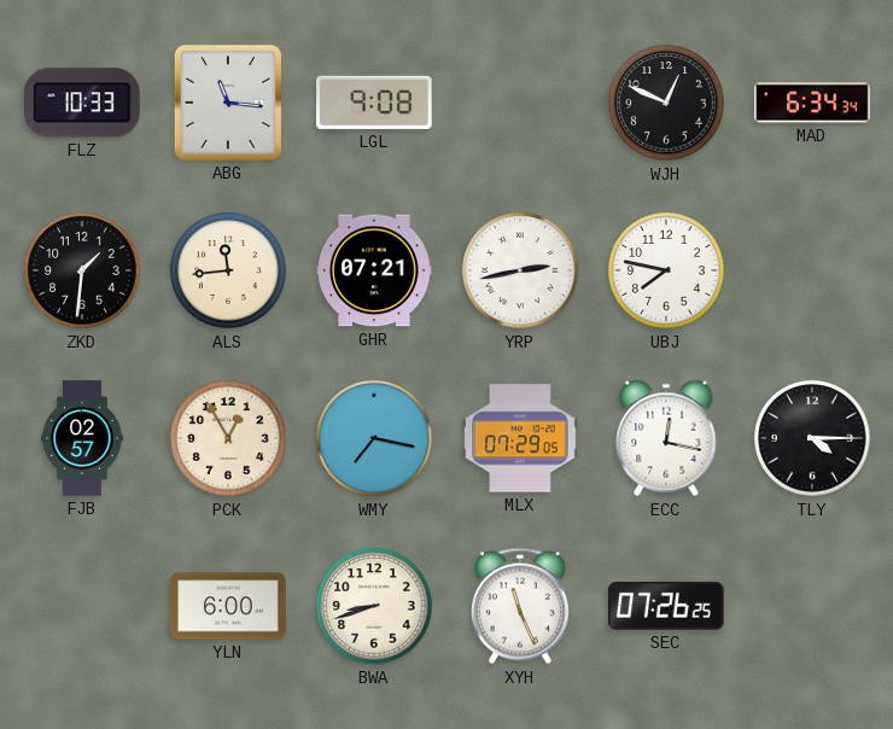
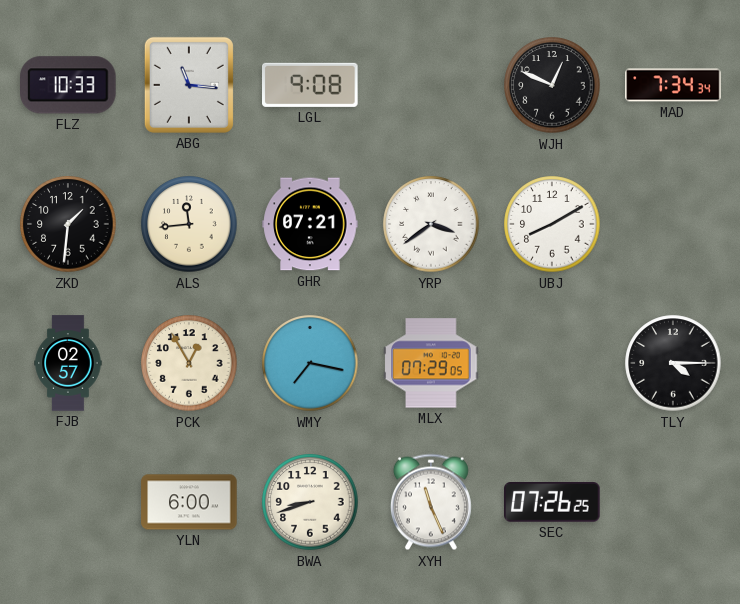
MAD: 6:34 -> 7:34 (673, 85)
YRP: 2:43 -> 3:39 (431, 224)
UBJ: 7:47 -> 8:10 (552, 224)
ECC: 12:17 -> none (666, 438)
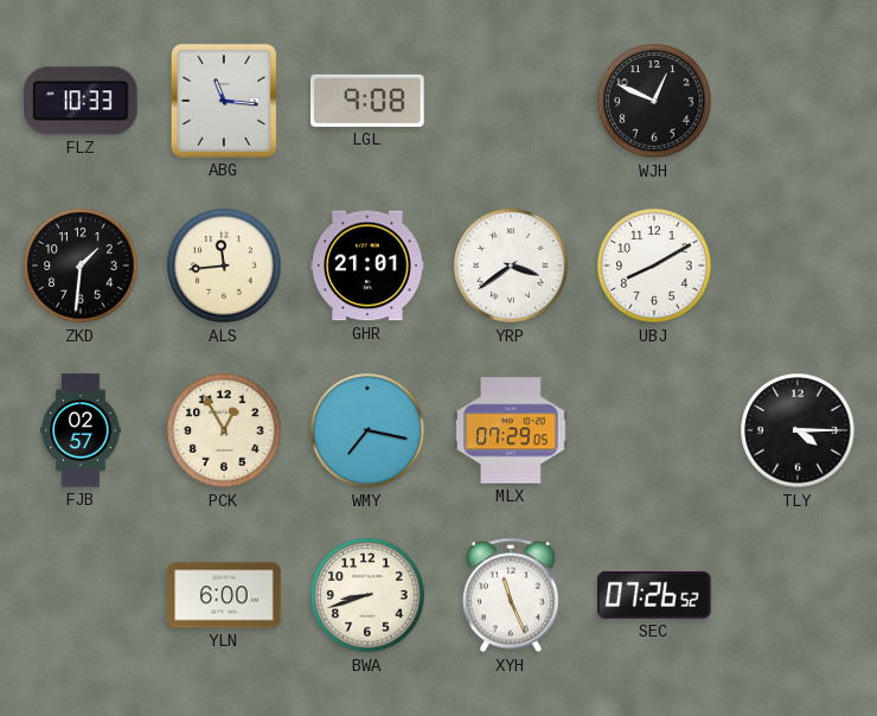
MAD: 7:34 -> none (673, 85)
GHR: 07:21 -> 21:01 (367, 266)
SEC: 07:26:25 -> 07:26:52 (654, 596)
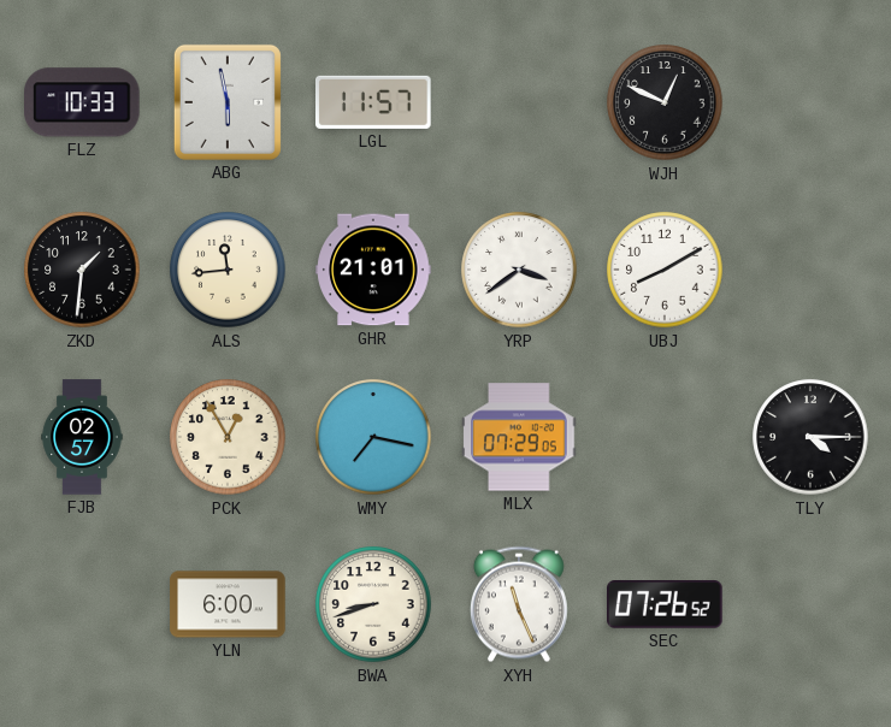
ABG: 11:16 -> 5:58 (228, 102)
LGL: 9:08 -> 11:57 (374, 102)
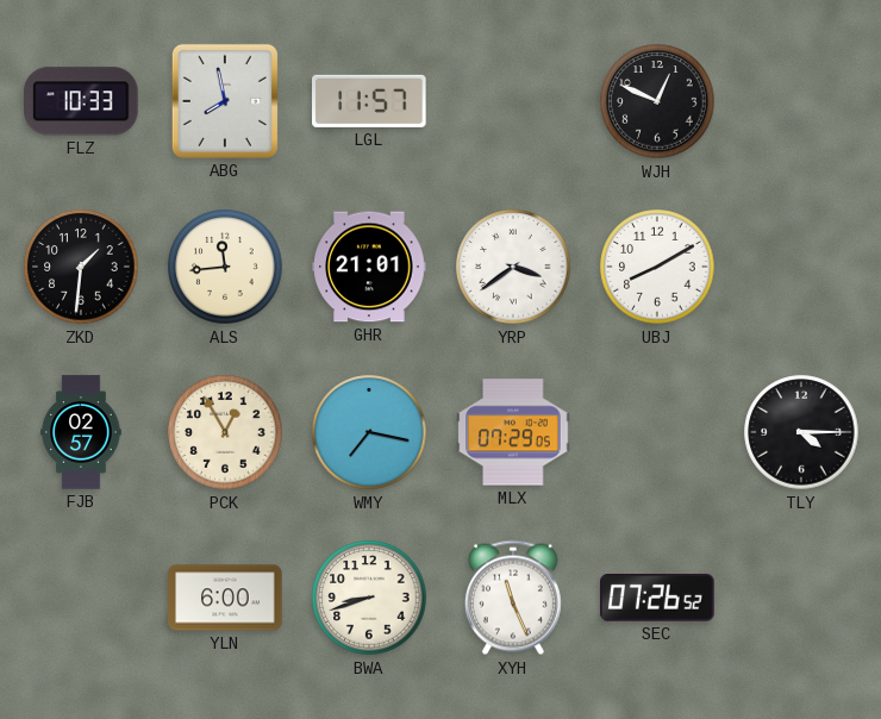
ABG: 5:58 -> 7:58 (225, 101)
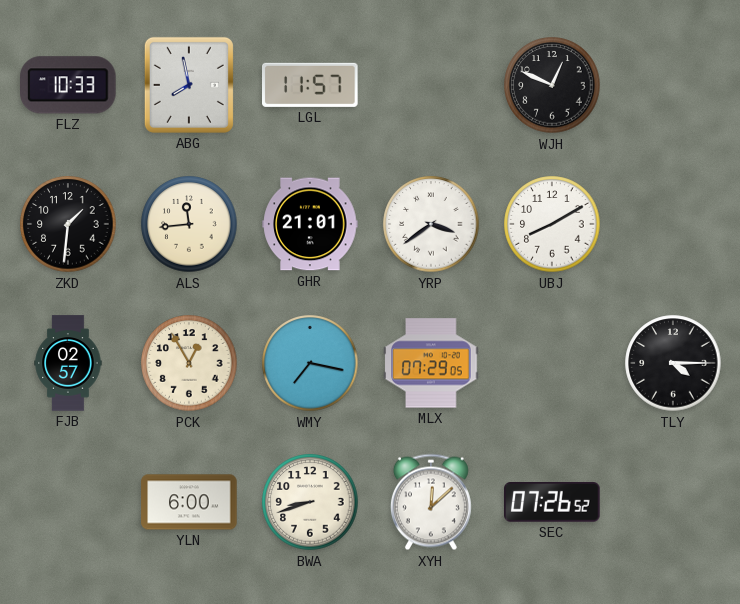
XYH: 11:26 -> 12:08 (431, 502)
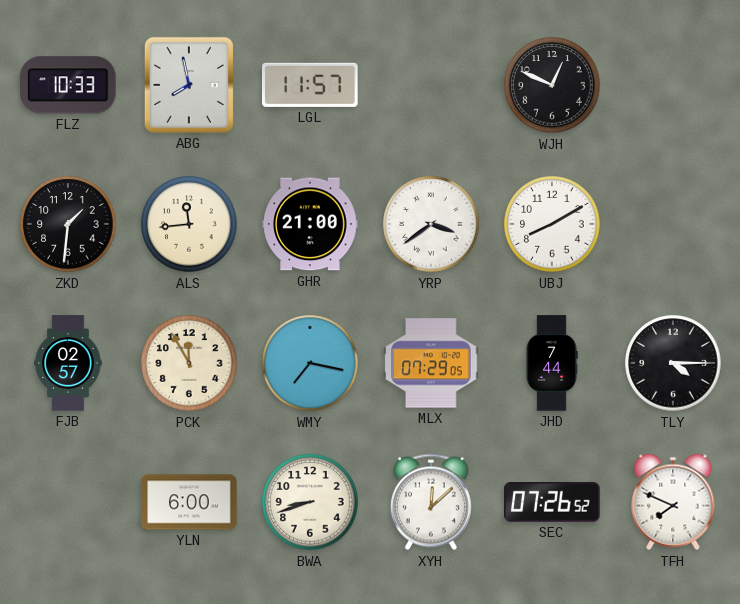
GHR: 21:01 -> 21:00 (310, 224)
PCK: 12:55 -> 11:55 (189, 363)
JHD: none -> 7:44 (552, 363)
TFH: none -> 7:49 (673, 502)
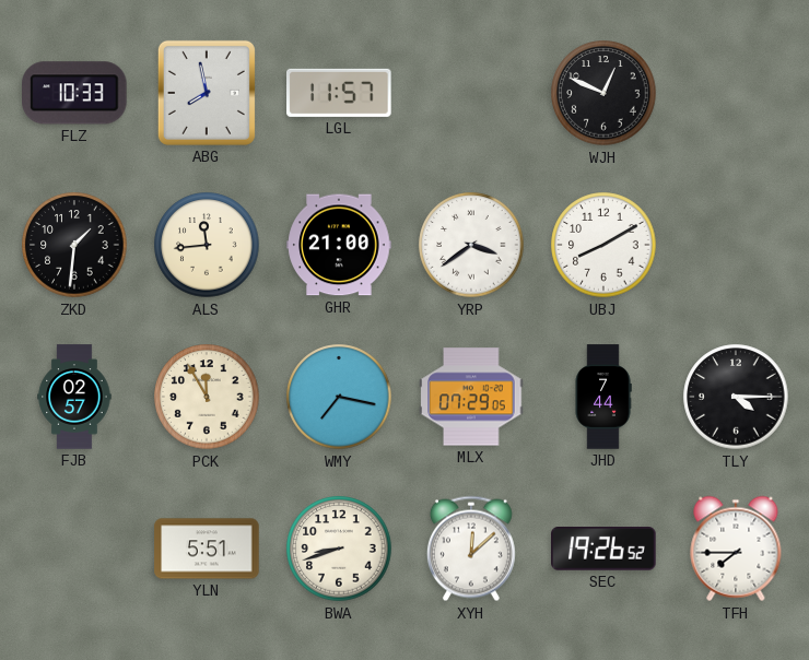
YLN: 6:00 -> 5:51 (207, 549)
SEC: 07:26 -> 19:26 (603, 550)
TFH: 7:49 -> 7:45 (736, 549)
